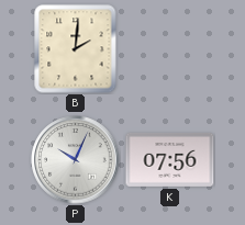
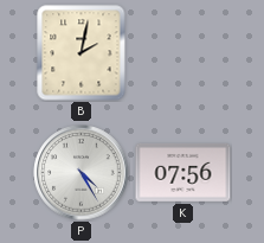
B: 2:01 -> 2:02 (82, 53)
P: 10:04 -> 4:25 (82, 173)
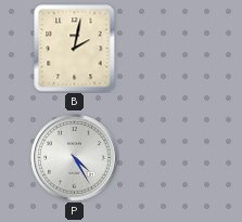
K: 07:56 -> none (183, 172)
